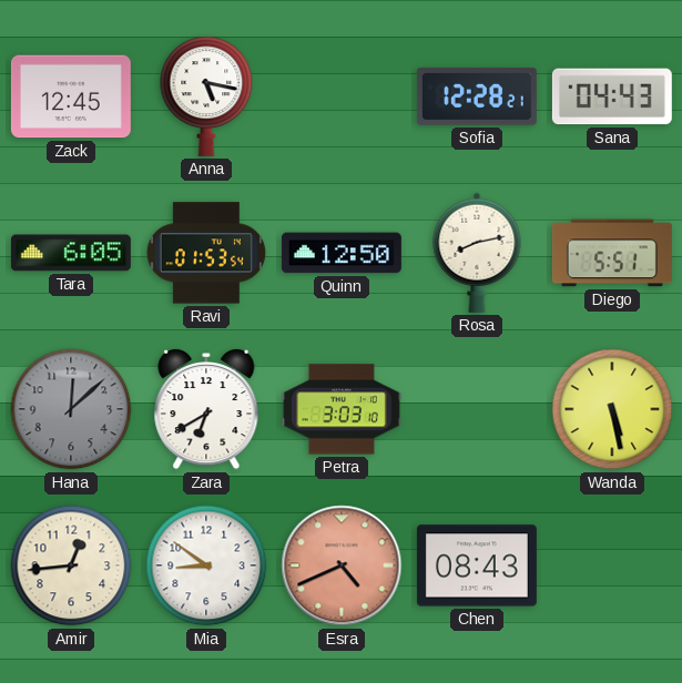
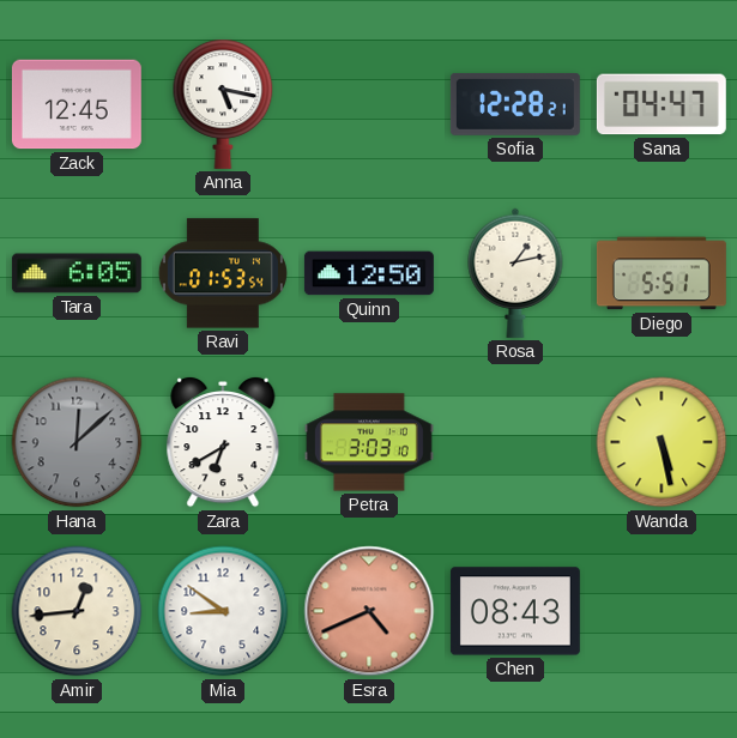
Sana: 04:43 -> 04:47 (662, 104)
Rosa: 8:13 -> 1:13 (515, 273)
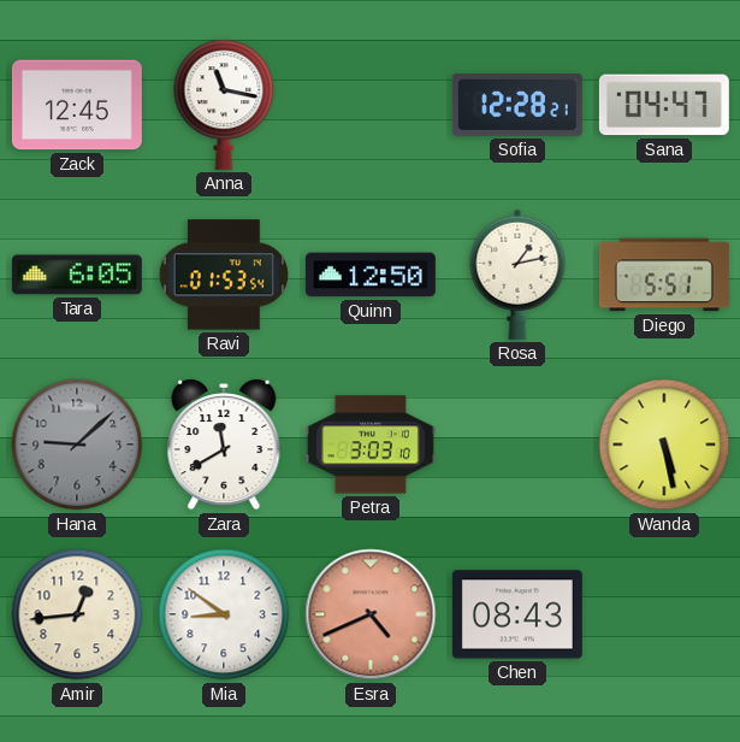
Anna: 5:17 -> 11:17 (224, 105)
Hana: 12:08 -> 9:08 (77, 444)
Zara: 6:40 -> 11:40 (224, 444)
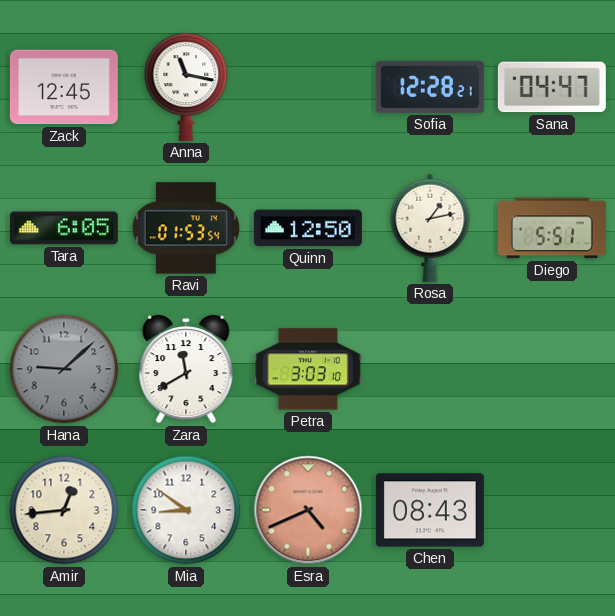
Wanda: 5:28 -> none (664, 444)
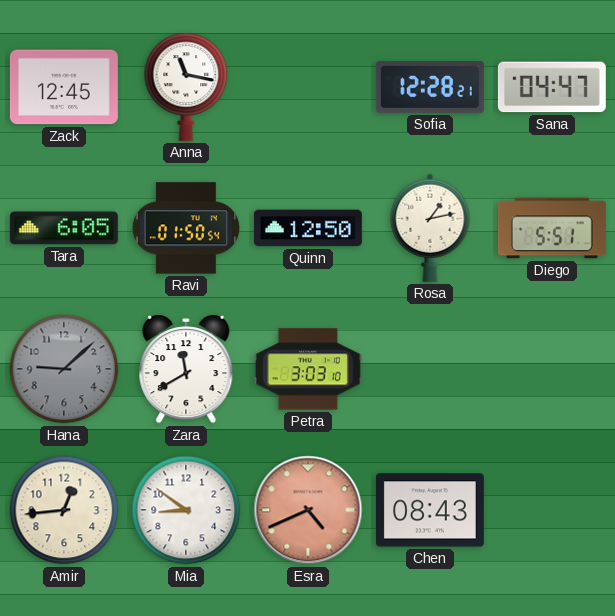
Ravi: 01:53 -> 01:50 (186, 228)
